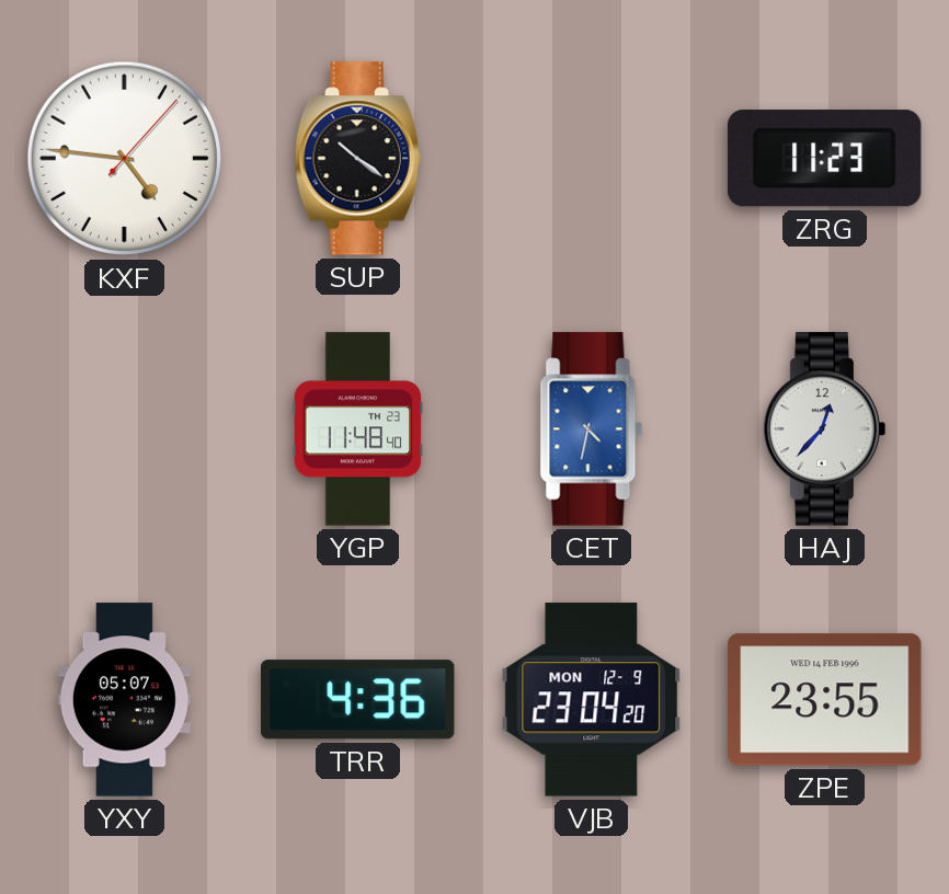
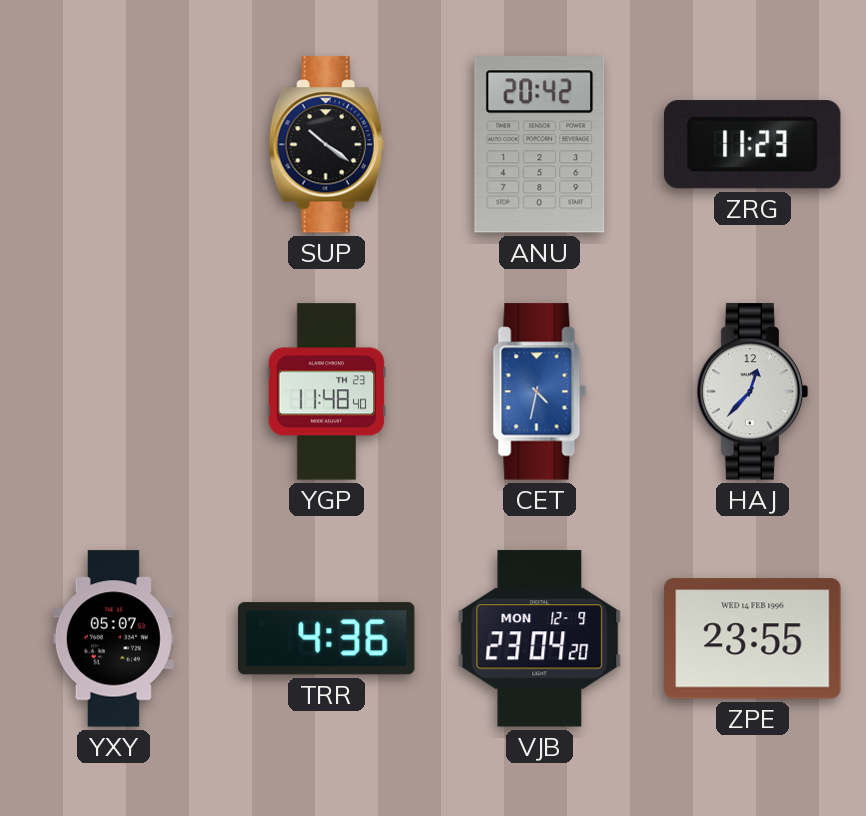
KXF: 4:46 -> none (125, 159)
ANU: none -> 20:42 (540, 145)
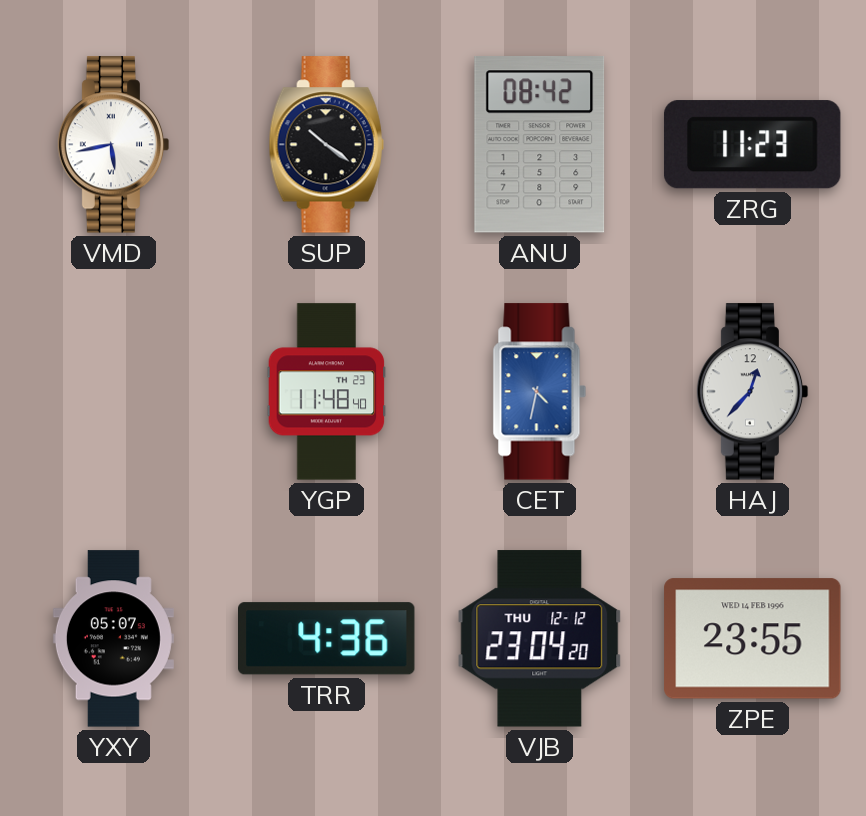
VMD: none -> 5:43 (114, 145)
ANU: 20:42 -> 08:42 (540, 145)
VJB date: MON 12-9 -> THU 12-12 (540, 639)
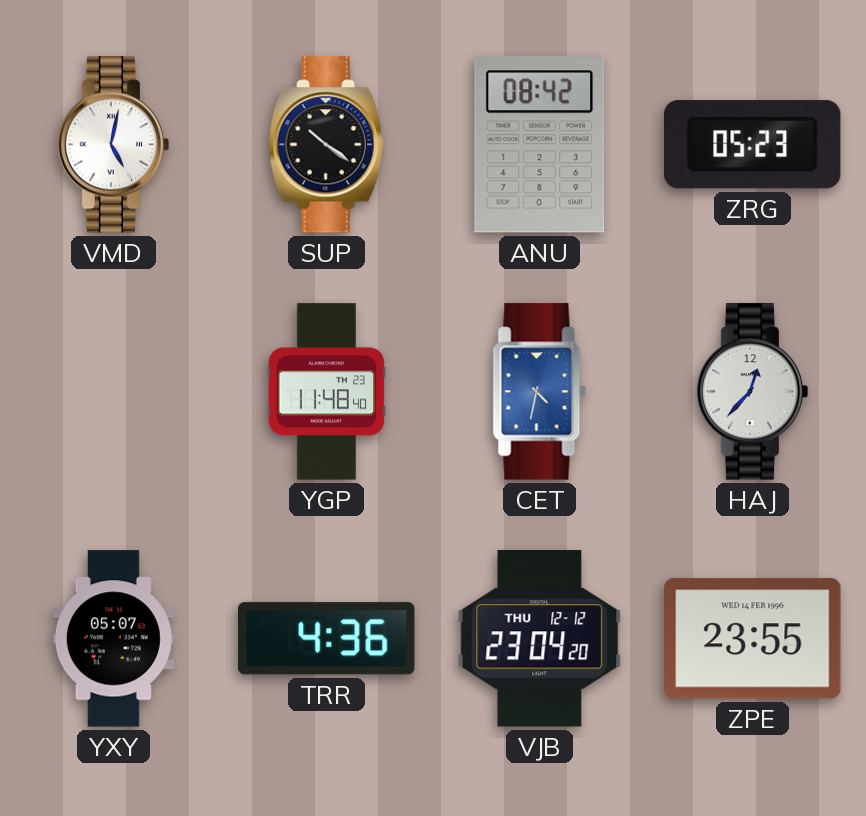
VMD: 5:43 -> 5:02 (114, 145)
ZRG: 11:23 -> 05:23 (752, 145)
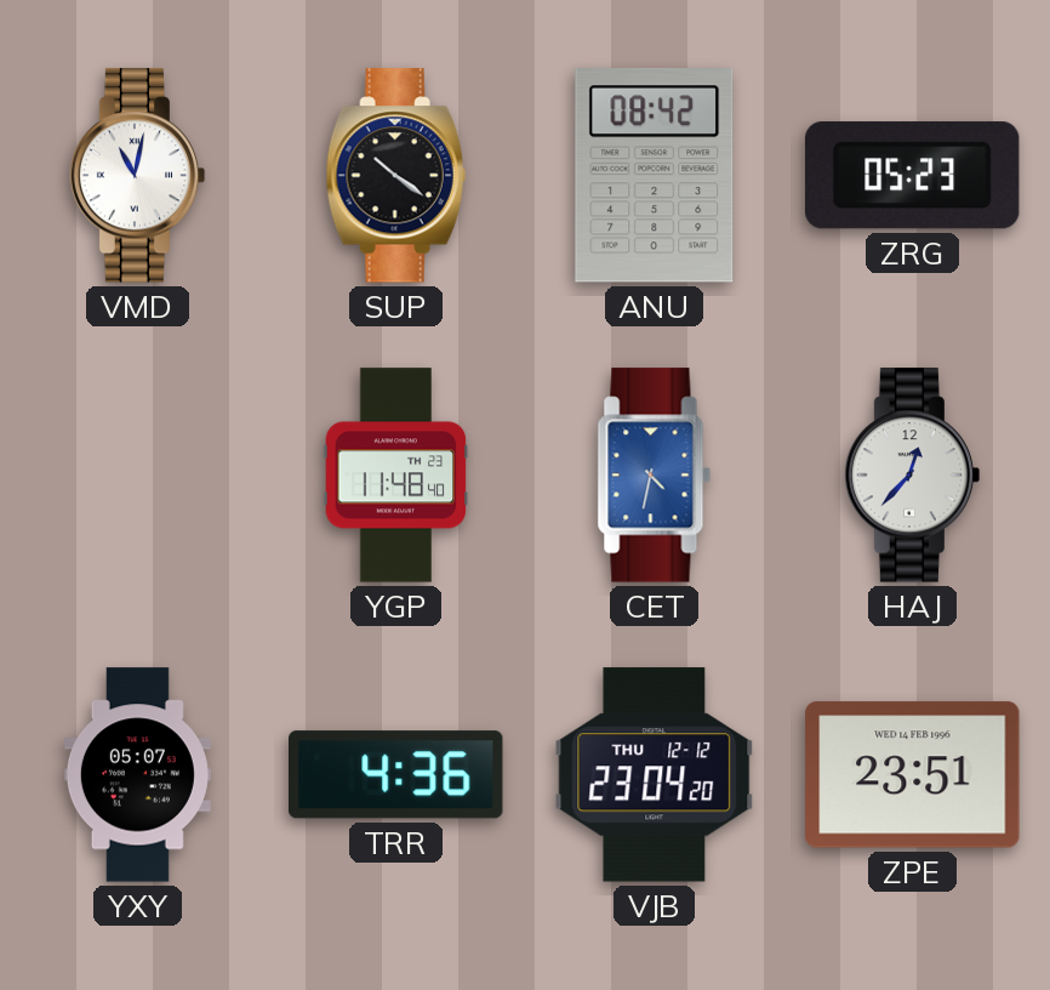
VMD: 5:02 -> 11:02 (138, 176)
ZPE: 23:55 -> 23:51 (913, 775)
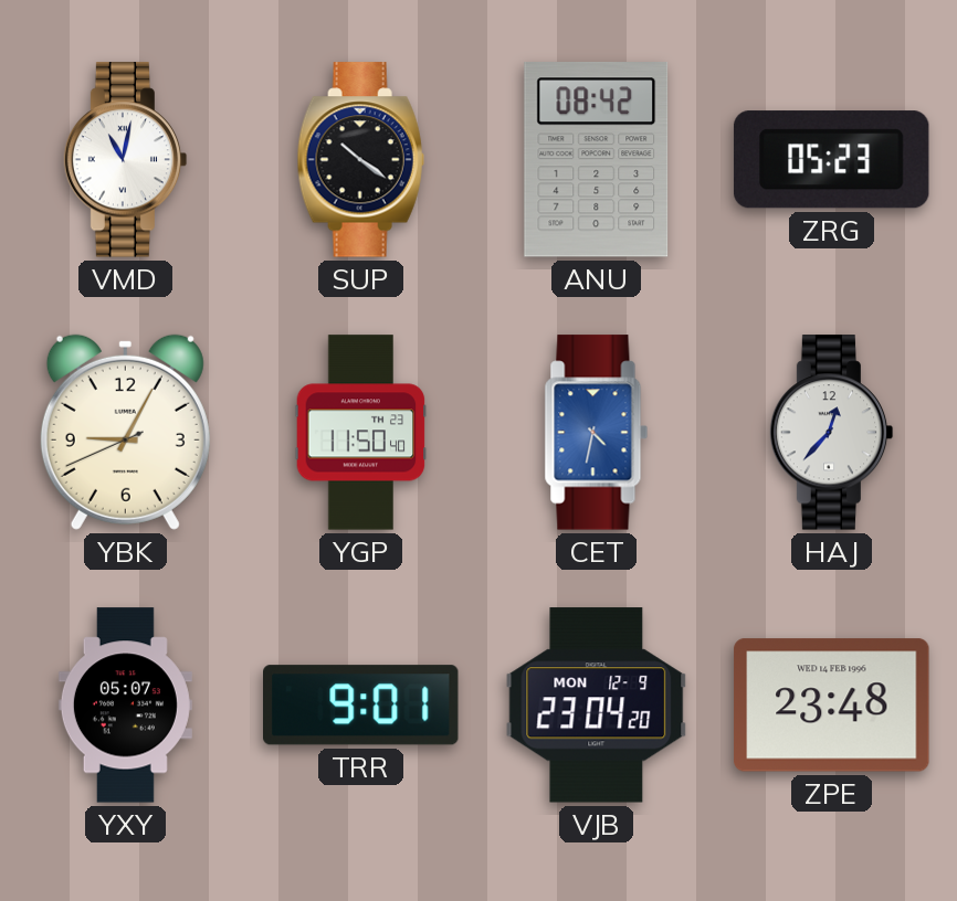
YBK: none -> 9:04 (125, 432)
YGP: 11:48 -> 11:50 (361, 433)
TRR: 4:36 -> 9:01 (361, 706)
VJB date: THU 12-12 -> MON 12-9 (597, 706)
ZPE: 23:51 -> 23:48 (832, 706)
